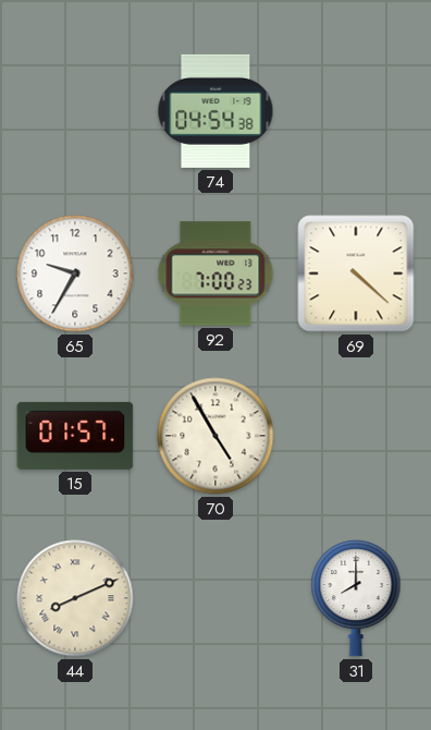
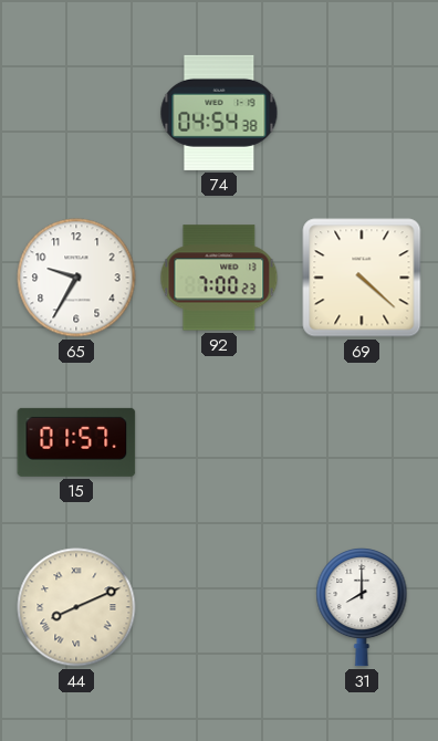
70: 4:55 -> none (215, 436)
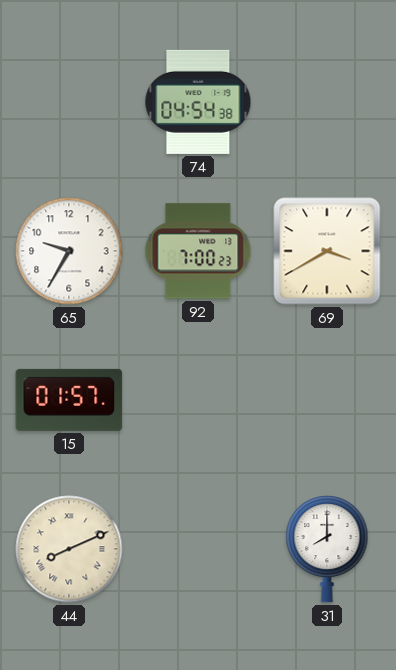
69: 4:22 -> 3:40 (327, 251)
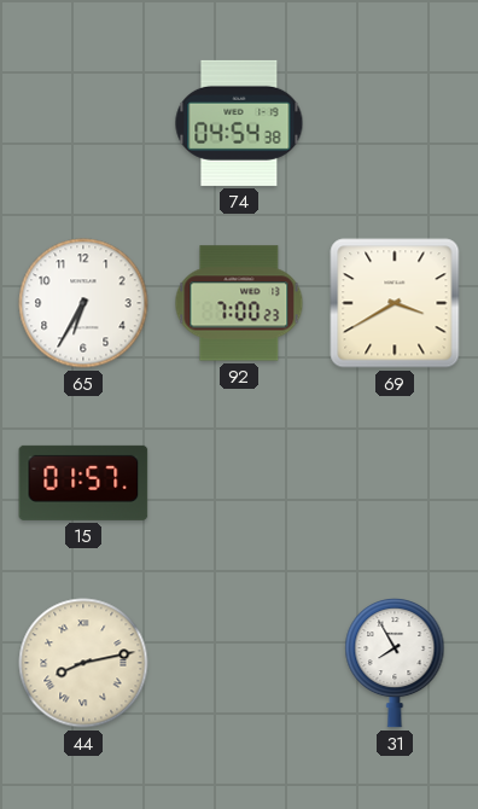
65: 9:35 -> 6:35 (83, 303)
44: 8:11 -> 8:13 (83, 663)
31: 8:00 -> 7:55 (395, 664)
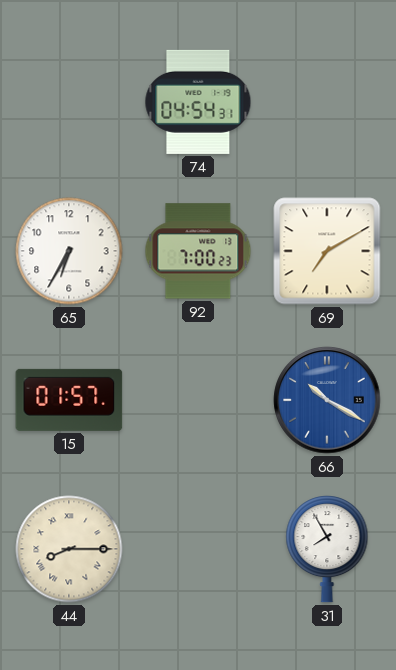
74: 04:54:38 -> 04:54:31 (198, 102)
69: 3:40 -> 7:10 (327, 251)
66: none -> 10:20 (327, 400)
44: 8:13 -> 8:15 (69, 549)
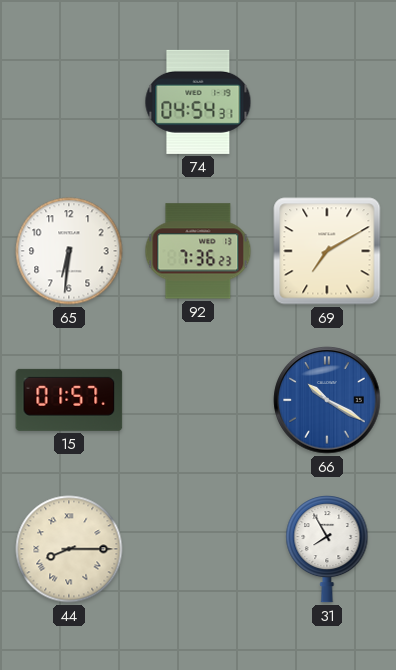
65: 6:35 -> 6:31 (69, 251)
92: 7:00 -> 7:36 (198, 251)
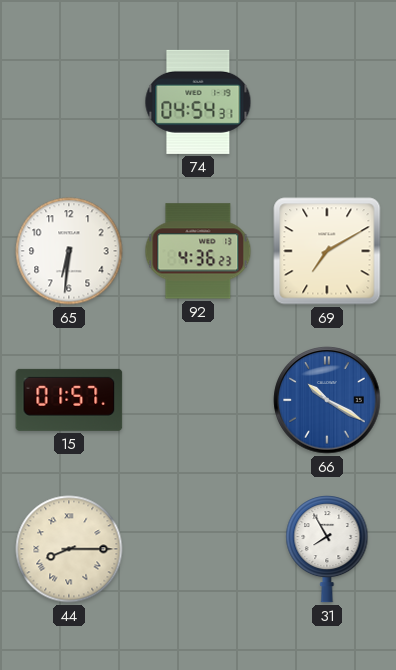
92: 7:36 -> 4:36 (198, 251)
